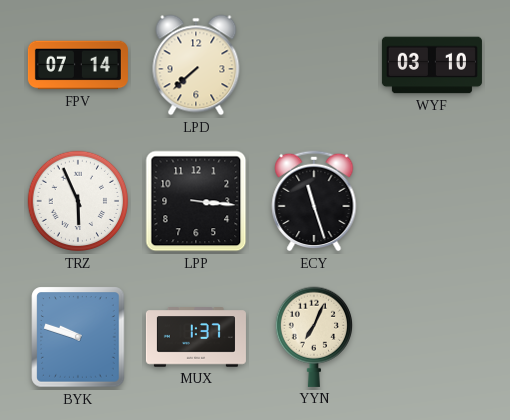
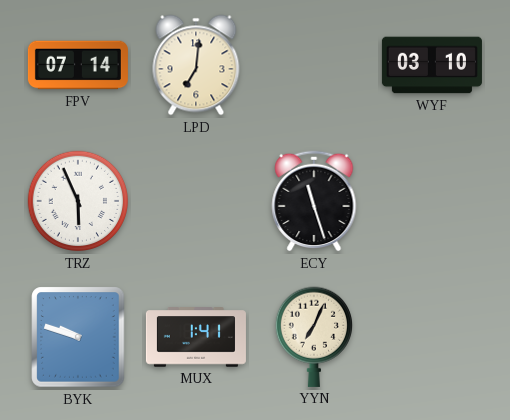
LPD: 7:38 -> 7:01 (196, 65)
LPP: 3:16 -> none (196, 201)
MUX: 1:37 -> 1:41 (196, 337)
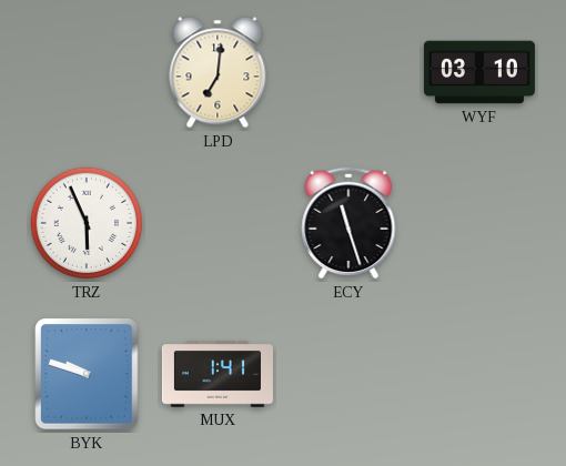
FPV: 07:14 -> none (78, 65)
YYN: 7:04 -> none (313, 337)
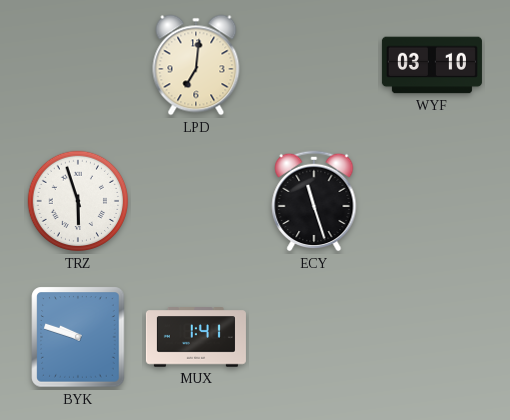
TRZ: 5:56 -> 5:57 (78, 201)
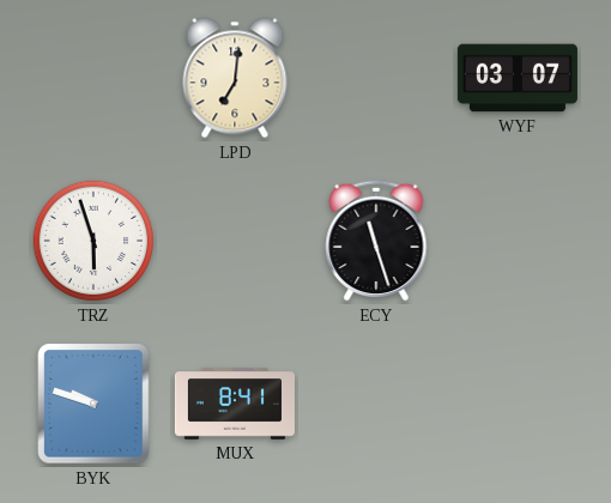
WYF: 03:10 -> 03:07 (518, 78)
MUX: 1:41 -> 8:41 (235, 404)
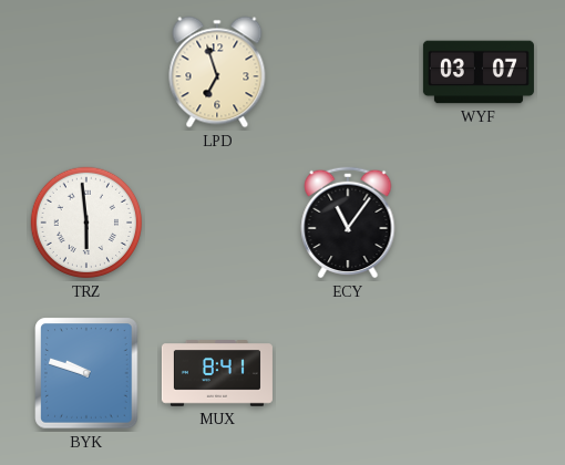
LPD: 7:01 -> 6:57 (217, 72)
TRZ: 5:57 -> 5:59 (86, 223)
ECY: 11:27 -> 11:06 (348, 223)
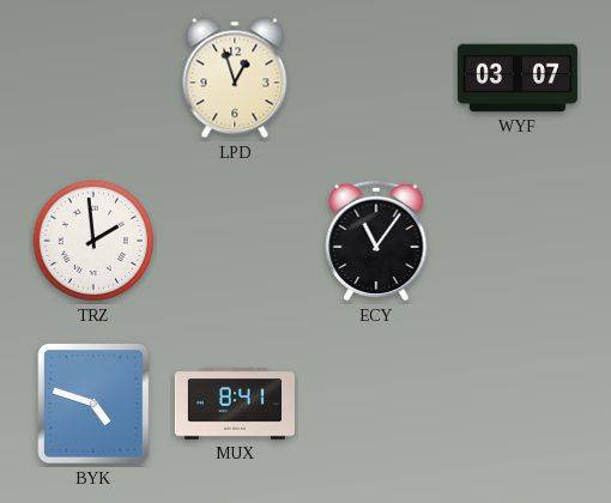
LPD: 6:57 -> 12:57 (235, 78)
TRZ: 5:59 -> 1:59 (93, 241)
BYK: 9:48 -> 4:48 (93, 404)
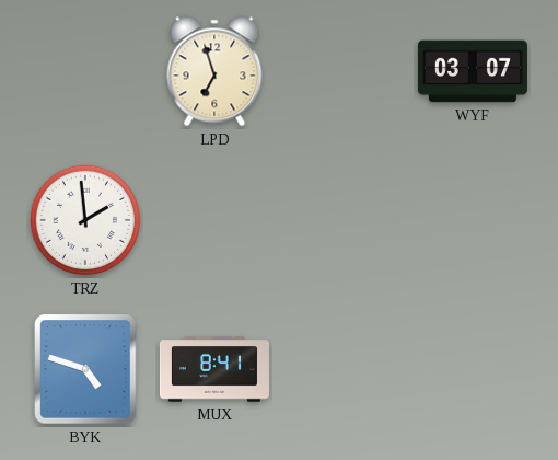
LPD: 12:57 -> 6:57 (214, 71)
ECY: 11:06 -> none (376, 241)
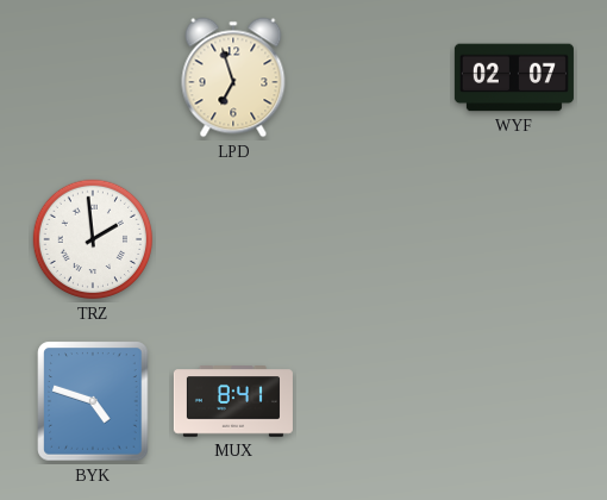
WYF: 03:07 -> 02:07 (514, 77)
